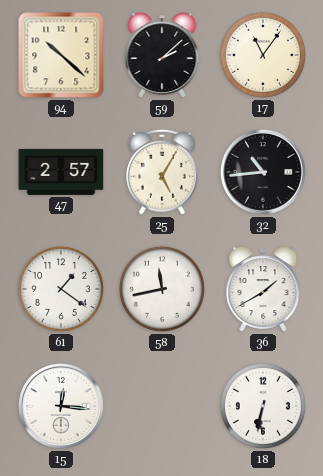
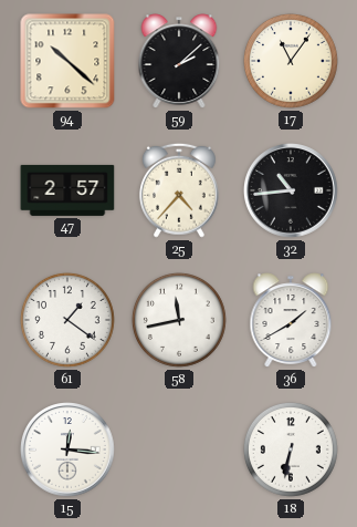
25: 5:05 -> 4:37 (179, 190)
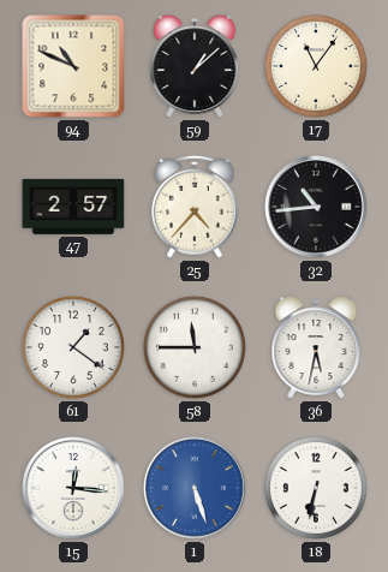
94: 10:22 -> 10:49 (73, 66)
59: 2:08 -> 1:08 (195, 66)
58: 11:43 -> 11:45 (195, 347)
36: 1:40 -> 5:32 (316, 347)
1: none -> 5:27 (196, 489)
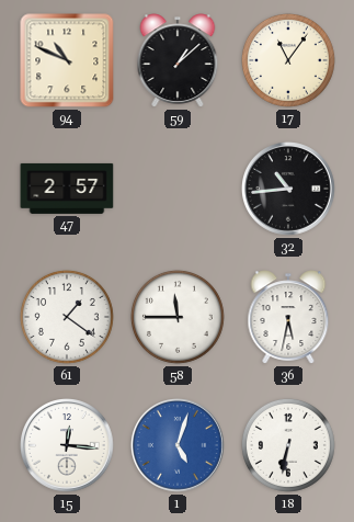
25: 4:37 -> none (195, 207)
1: 5:27 -> 5:03 (179, 446)
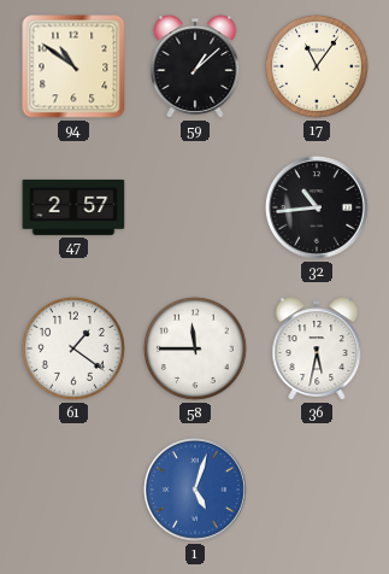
94: 10:49 -> 10:51 (73, 66)
15: 12:16 -> none (68, 446)
18: 6:32 -> none (288, 445)
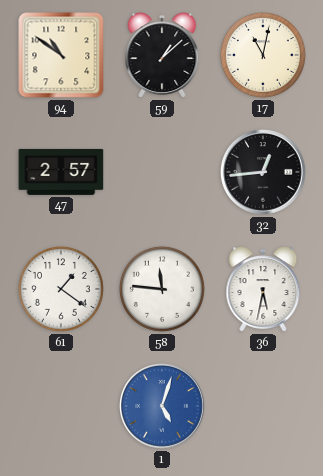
17: 11:06 -> 11:02 (263, 55)
32: 10:44 -> 12:44 (264, 173)
58: 11:45 -> 11:46 (162, 289)
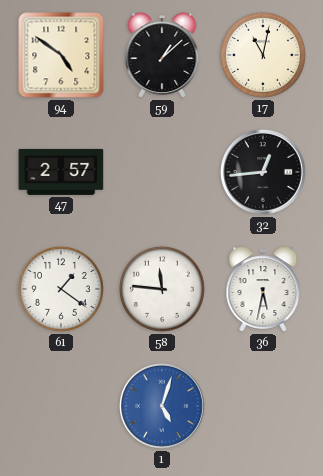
94: 10:51 -> 4:51 (61, 55)
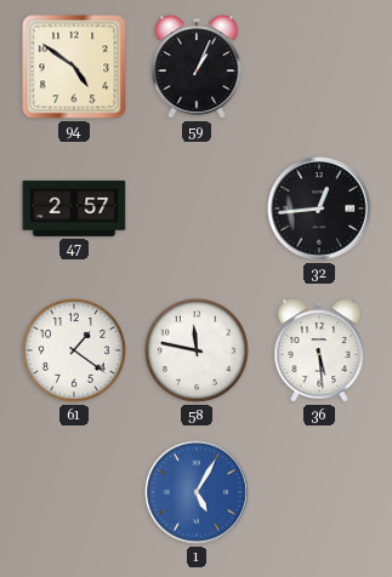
59: 1:08 -> 1:04 (197, 67)
17: 11:02 -> none (263, 55)
58: 11:46 -> 11:47 (197, 350)
36: 5:32 -> 5:29 (319, 350)
1: 5:03 -> 5:05 (198, 493)
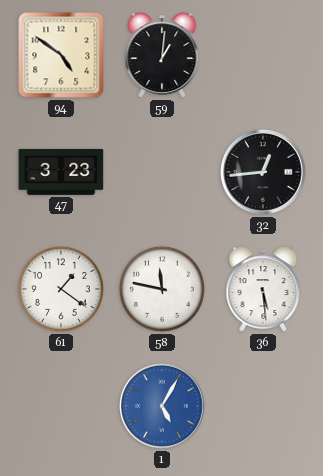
59: 1:04 -> 1:01 (162, 55)
47: 2:57 -> 3:23 (61, 172)
